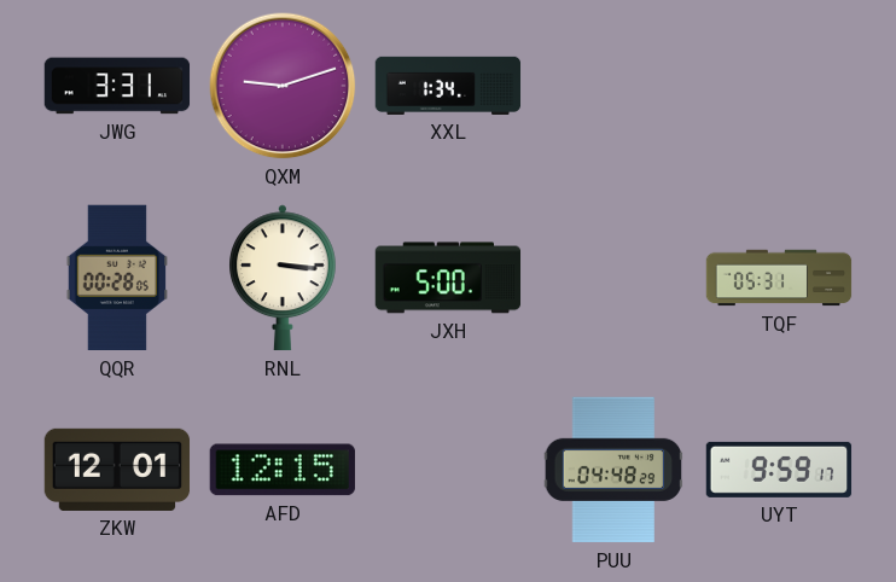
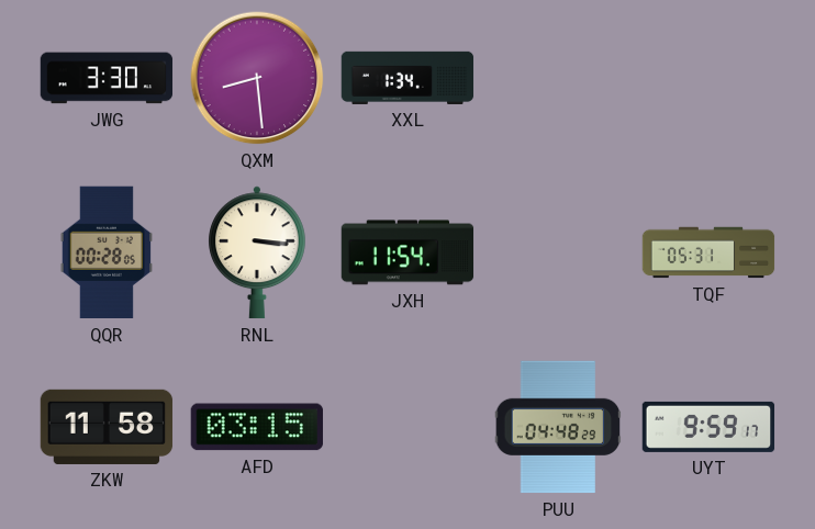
JWG: 3:31 -> 3:30 (107, 78)
QXM: 9:12 -> 8:29 (257, 78)
JXH: 5:00 -> 11:54 (407, 252)
ZKW: 12:01 -> 11:58 (107, 427)
AFD: 12:15 -> 03:15 (257, 427)
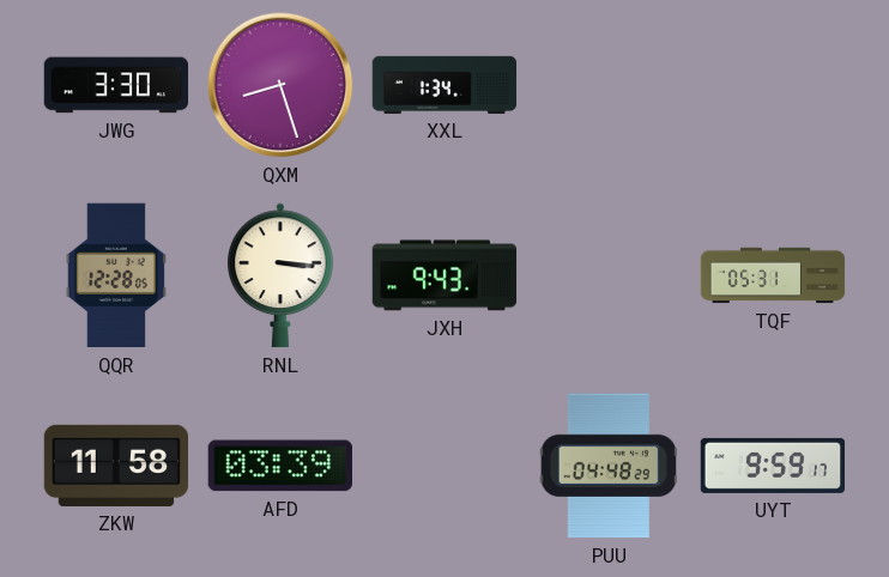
QXM: 8:29 -> 8:27 (280, 85)
QQR: 00:28 -> 12:28 (115, 275)
JXH: 11:54 -> 9:43 (444, 275)
AFD: 03:15 -> 03:39 (280, 466)
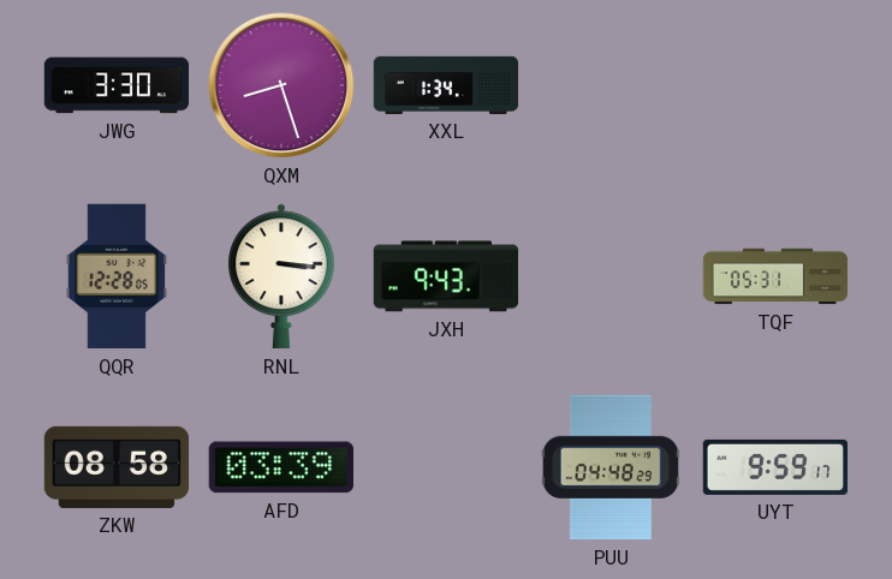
ZKW: 11:58 -> 08:58 (117, 467)
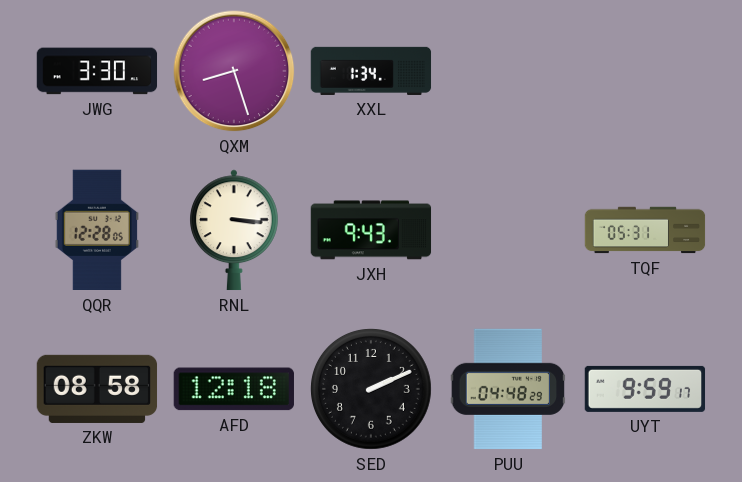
AFD: 03:39 -> 12:18 (234, 389)
SED: none -> 2:11 (372, 390)
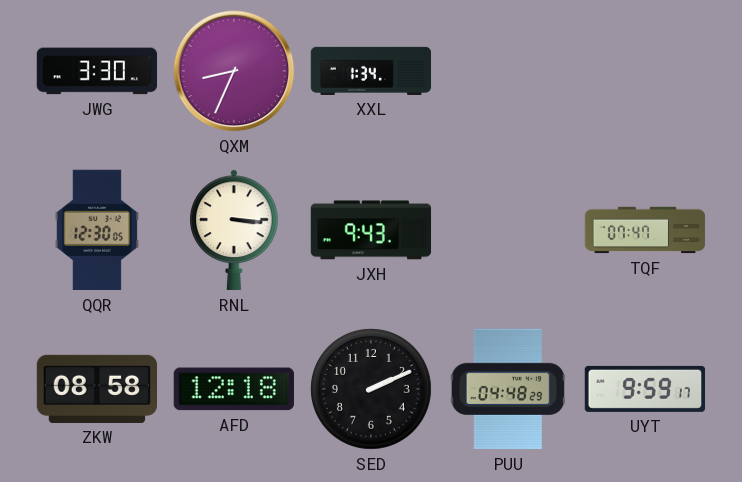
QXM: 8:27 -> 8:34 (234, 71)
QQR: 12:28 -> 12:30 (96, 230)
TQF: 05:31 -> 07:47 (645, 230)
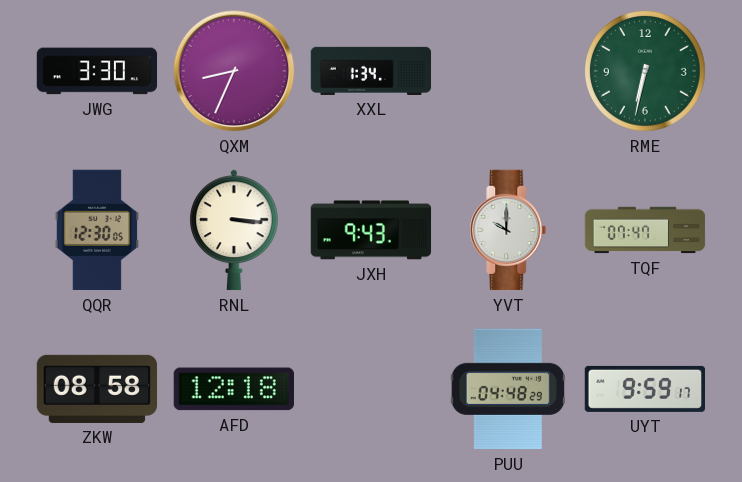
RME: none -> 6:32 (646, 72)
YVT: none -> 10:00 (508, 230)
SED: 2:11 -> none (372, 390)
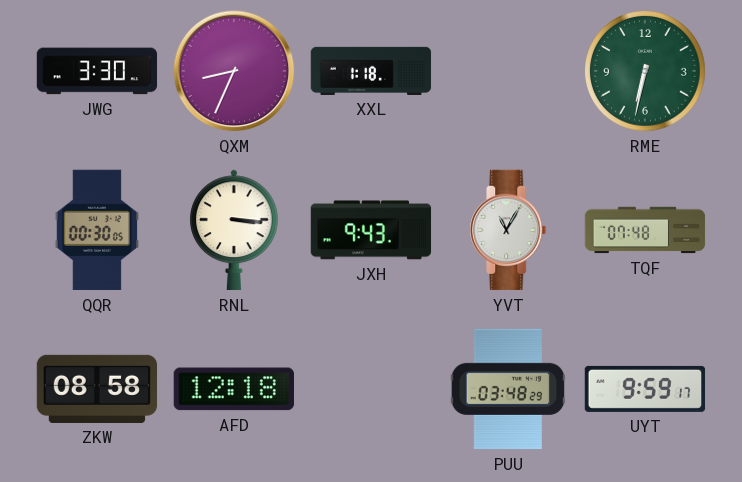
XXL: 1:34 -> 1:18 (371, 71)
QQR: 12:30 -> 00:30 (96, 230)
YVT: 10:00 -> 11:05 (508, 230)
TQF: 07:47 -> 07:48 (645, 230)
PUU: 04:48 -> 03:48 (508, 389)
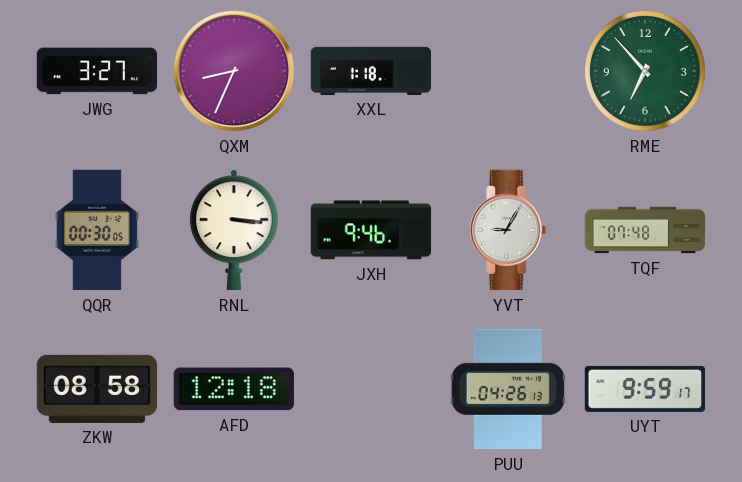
JWG: 3:30 -> 3:27 (97, 71)
RME: 6:32 -> 6:53 (646, 72)
JXH: 9:43 -> 9:46 (371, 230)
YVT: 11:05 -> 9:05 (508, 230)
PUU: 03:48 -> 04:26 (508, 389)
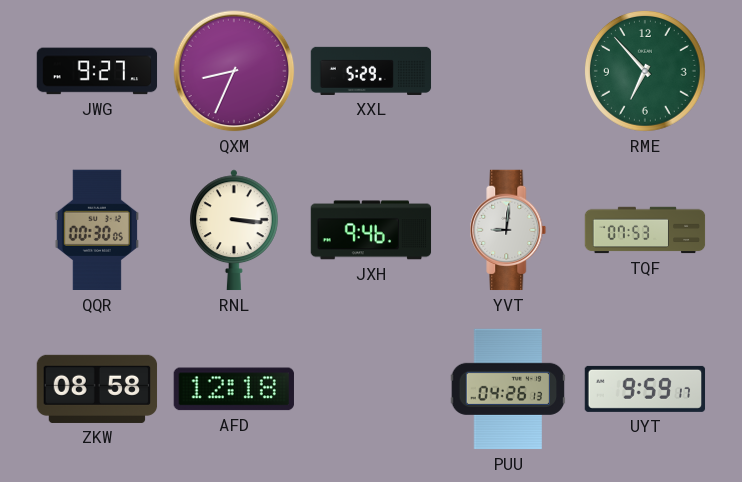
JWG: 3:27 -> 9:27 (97, 71)
XXL: 1:18 -> 5:29 (371, 71)
YVT: 9:05 -> 9:01 (508, 230)
TQF: 07:48 -> 07:53 (645, 230)
